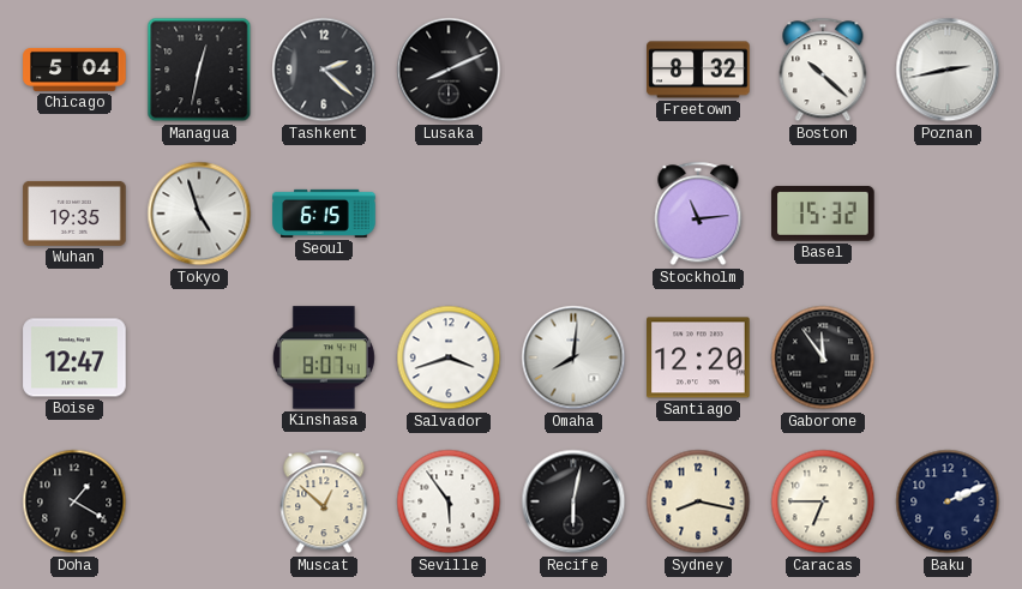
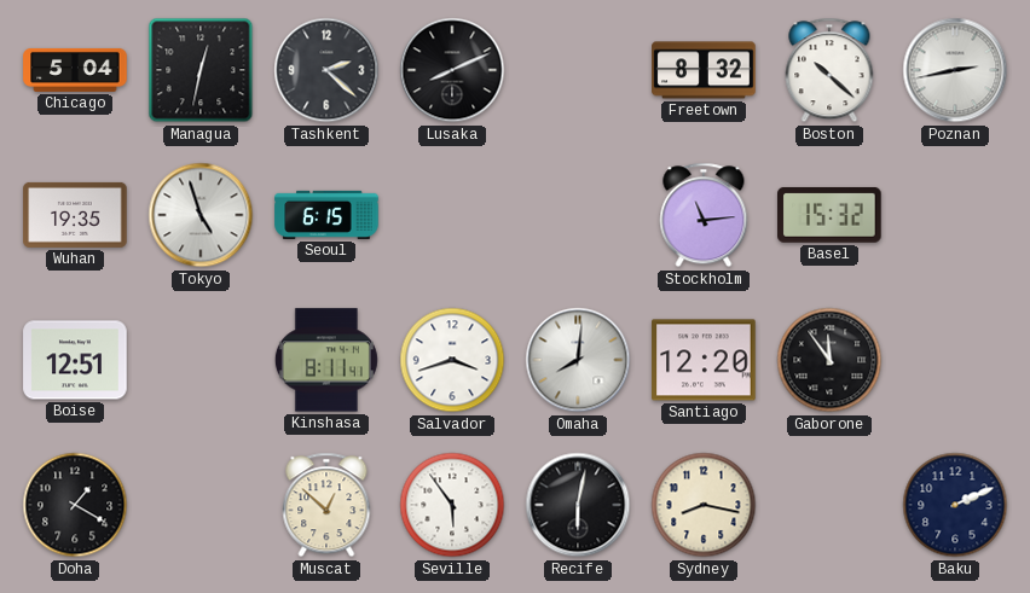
Boise: 12:47 -> 12:51 (75, 360)
Kinshasa: 8:07 -> 8:11 (326, 360)
Caracas: 6:45 -> none (823, 501)
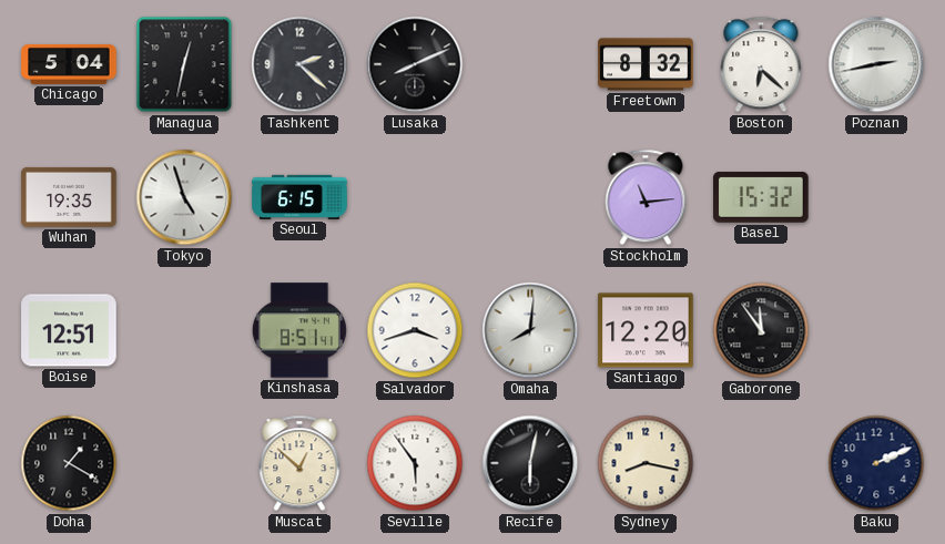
Boston: 10:22 -> 6:22 (761, 64)
Kinshasa: 8:11 -> 8:51 (299, 330)
